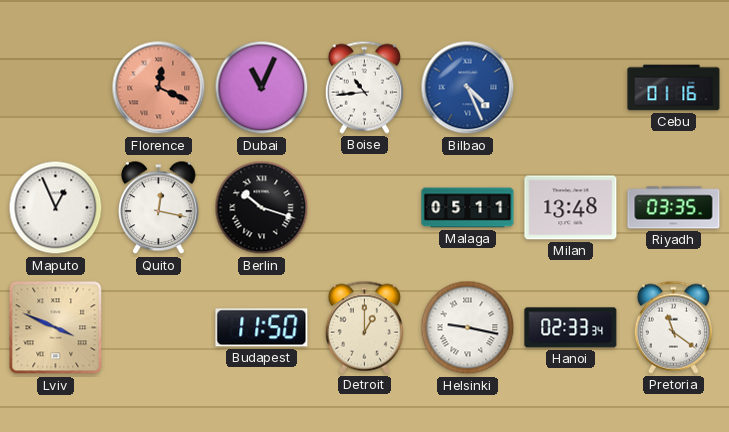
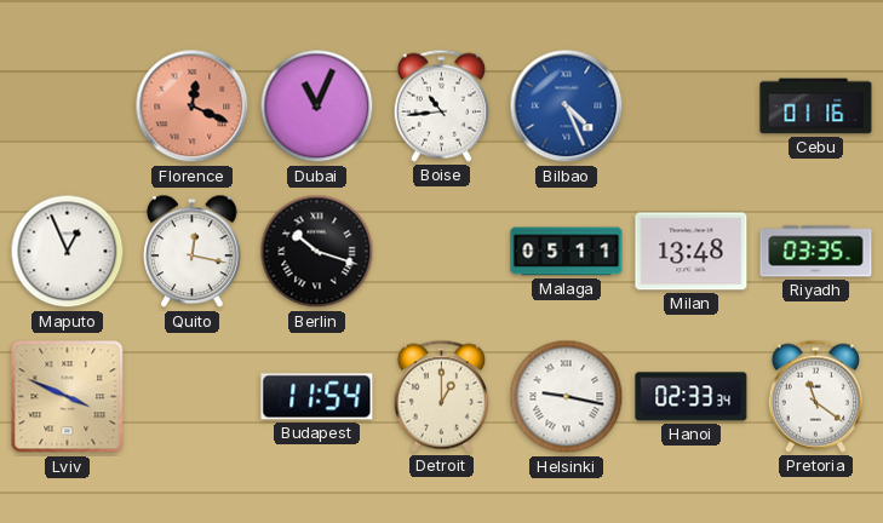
Budapest: 11:50 -> 11:54 (317, 397)
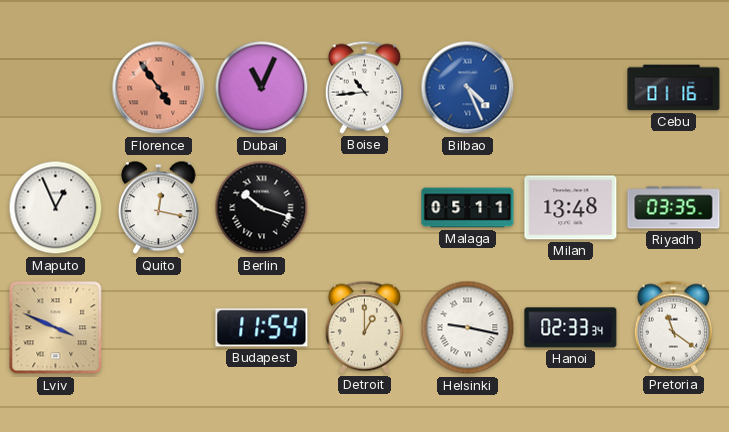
Florence: 12:19 -> 4:54 (159, 88)
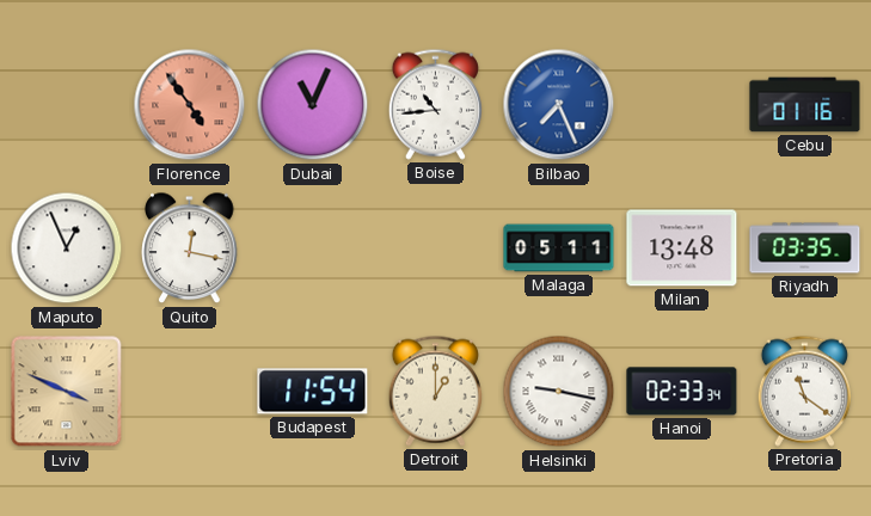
Bilbao: 4:26 -> 7:26 (559, 105)
Berlin: 10:18 -> none (262, 208)
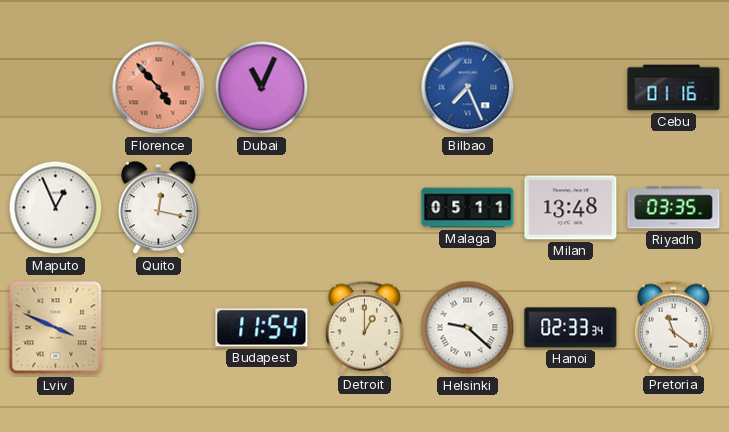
Florence: 4:54 -> 4:53 (159, 88)
Boise: 10:44 -> none (435, 104)
Helsinki: 9:17 -> 9:22 (468, 328)
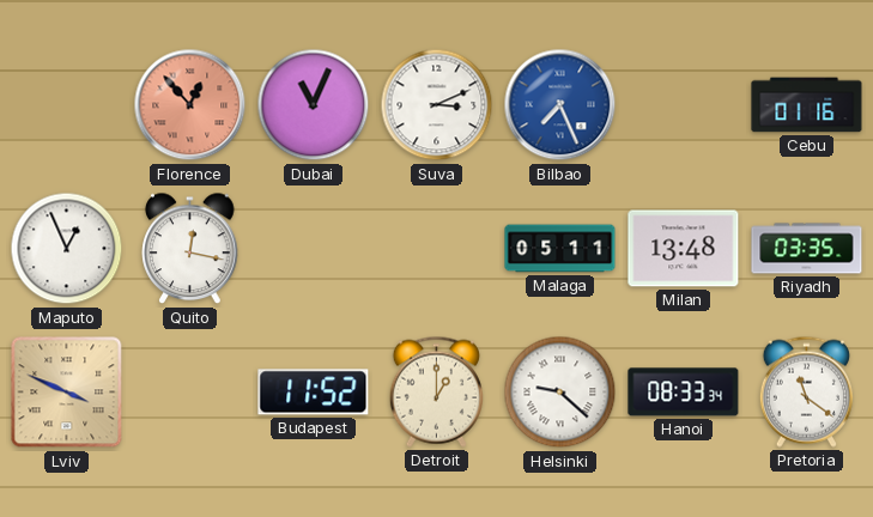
Florence: 4:53 -> 12:53 (190, 105)
Suva: none -> 3:11 (437, 105)
Budapest: 11:54 -> 11:52 (314, 393)
Hanoi: 02:33 -> 08:33 (684, 393)
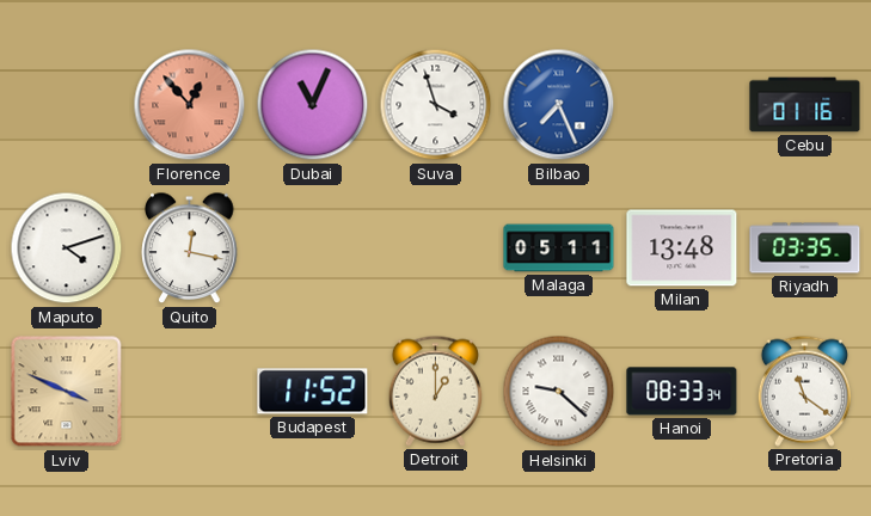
Suva: 3:11 -> 3:57 (436, 105)
Maputo: 12:56 -> 4:12 (67, 248)
